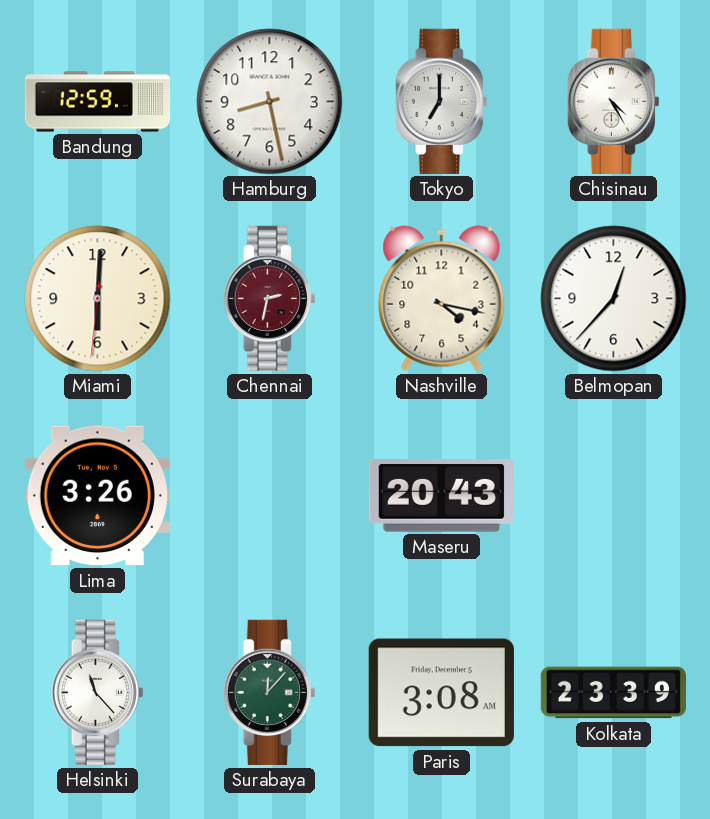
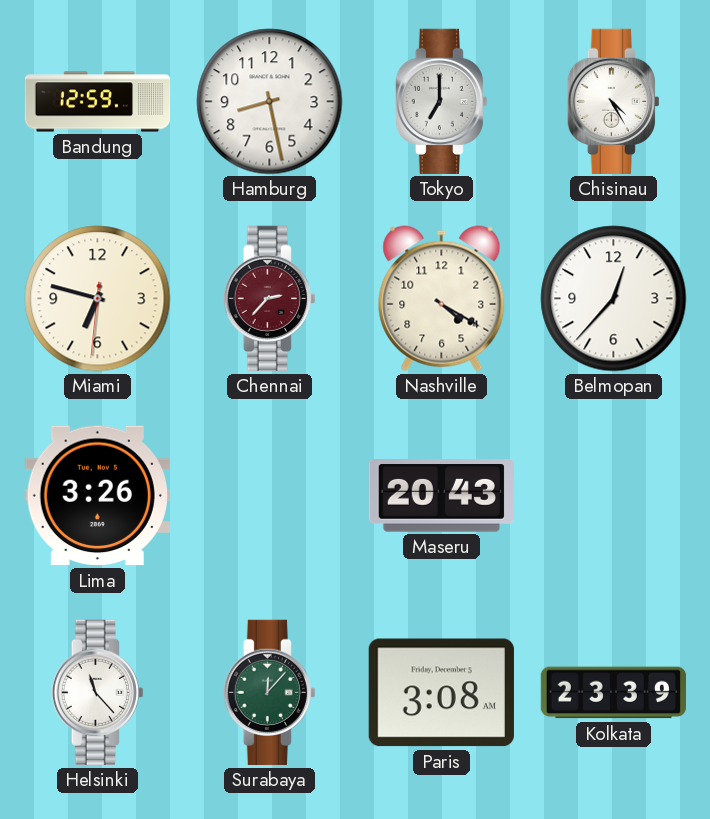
Miami: 6:00 -> 6:47 (98, 299)
Chennai: 2:32 -> 2:37 (269, 298)
Nashville: 4:17 -> 4:20 (442, 299)
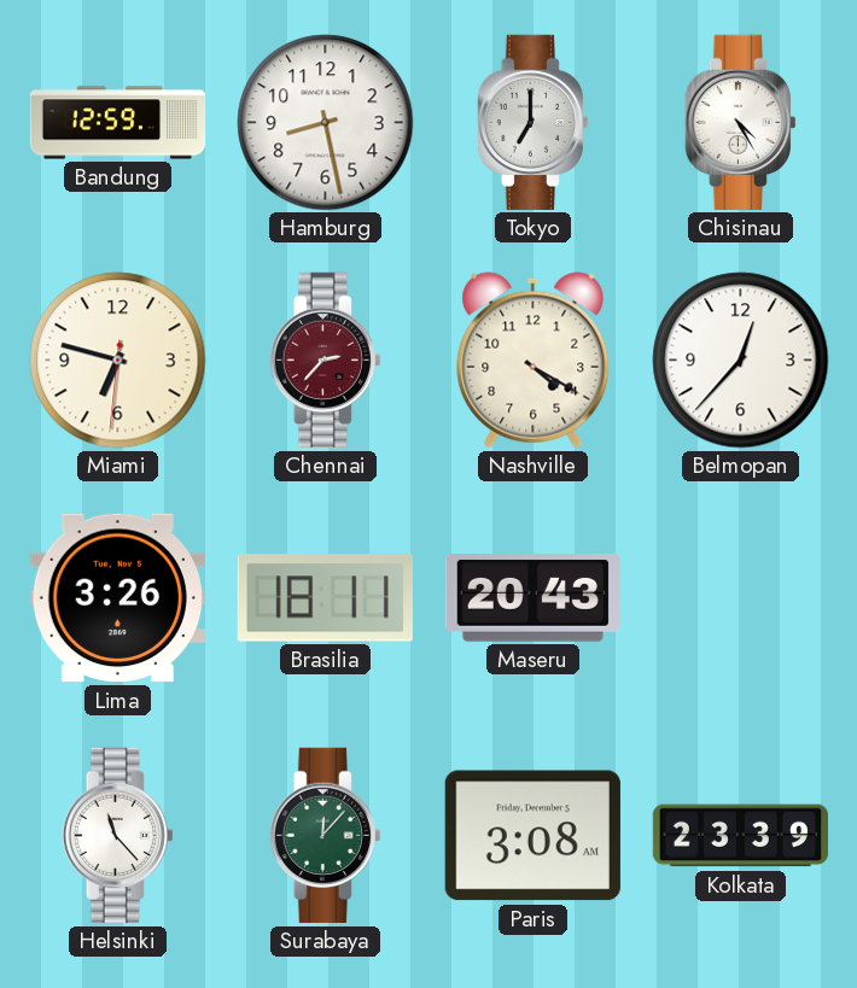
Brasilia: none -> 18:11 (325, 598)
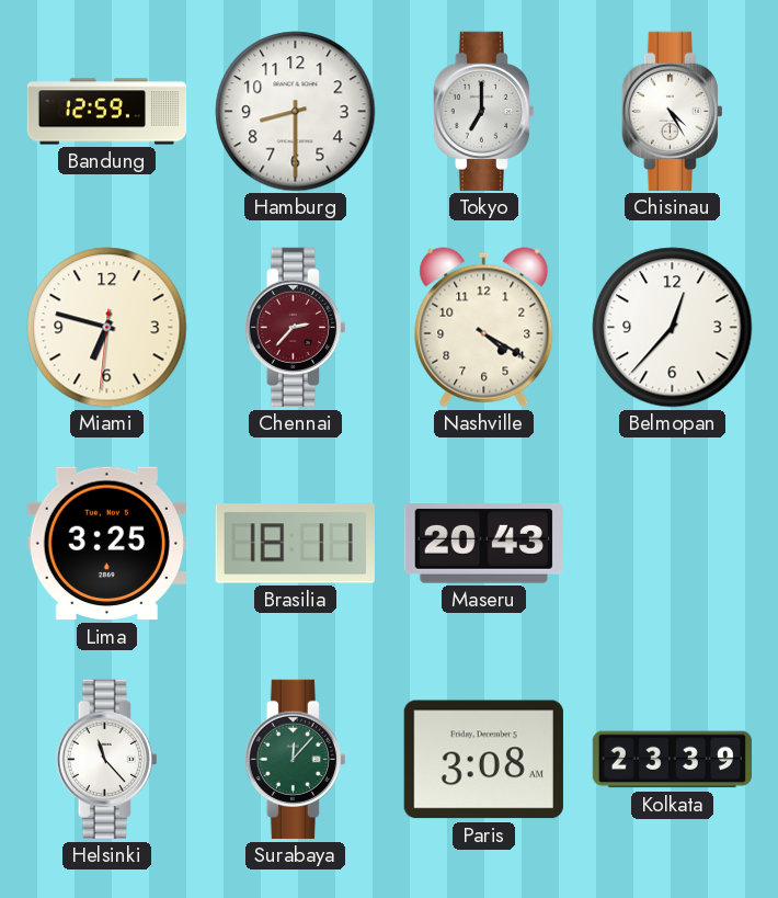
Hamburg: 8:28 -> 8:30 (296, 112)
Lima: 3:26 -> 3:25 (106, 544)
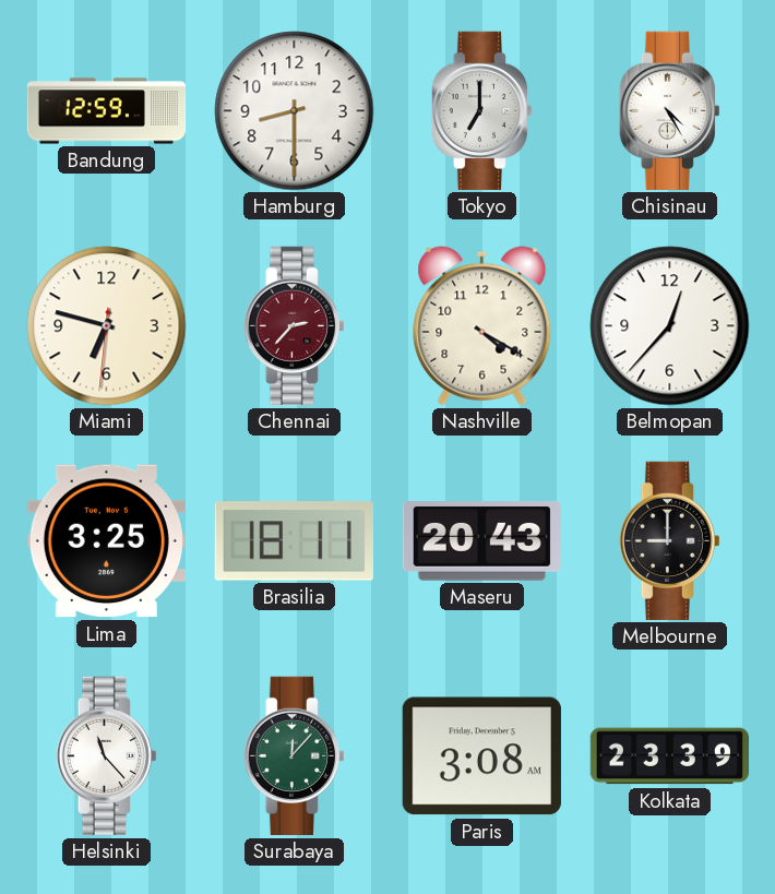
Melbourne: none -> 9:00 (669, 540)
